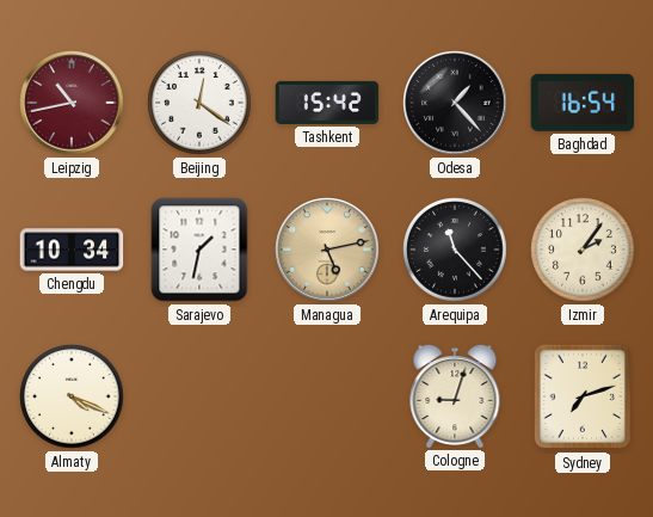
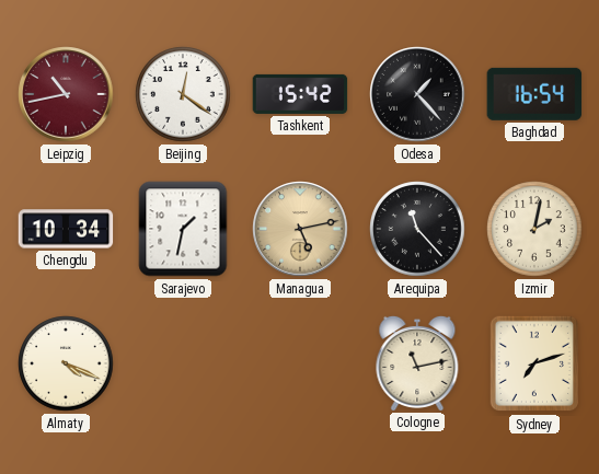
Izmir: 2:06 -> 2:02 (534, 229)
Cologne: 9:03 -> 11:13 (417, 362)
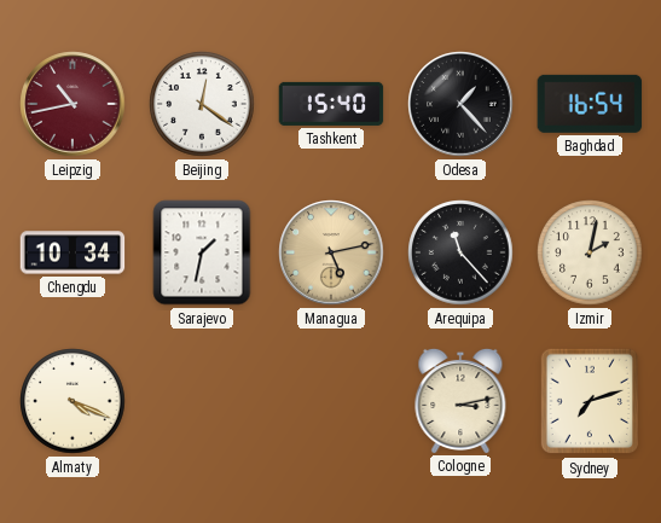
Tashkent: 15:42 -> 15:40 (331, 104)
Cologne: 11:13 -> 3:13 (460, 400)
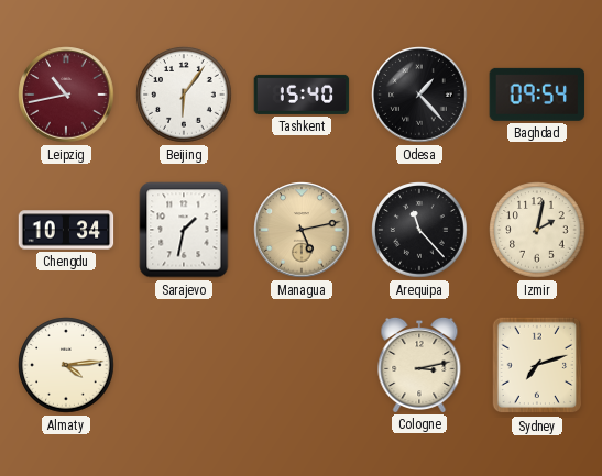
Beijing: 12:21 -> 6:06 (184, 95)
Baghdad: 16:54 -> 09:54 (537, 95)
Almaty: 4:19 -> 4:14 (66, 365)
